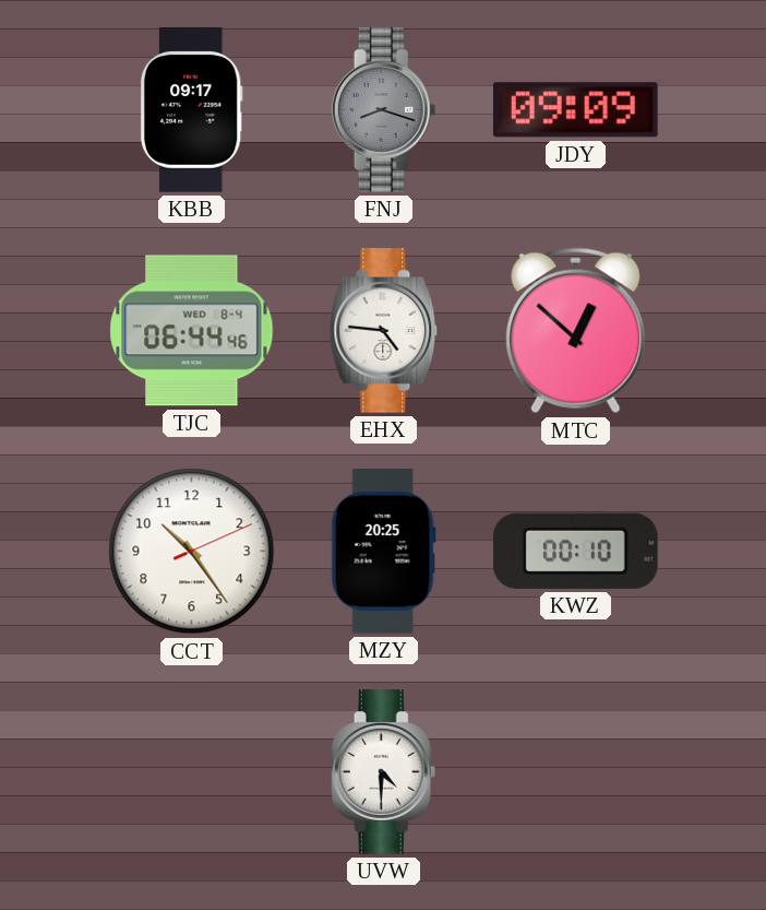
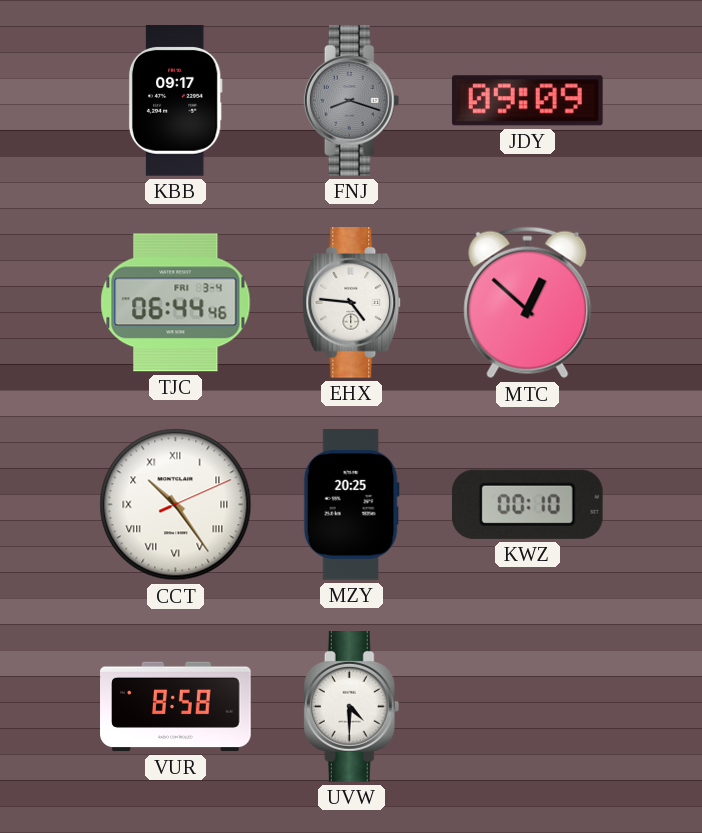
TJC date: WED 8-4 -> FRI 3-4 (176, 303)
CCT numerals: Arabic -> Roman (176, 505)
VUR: none -> 8:58 (176, 707)
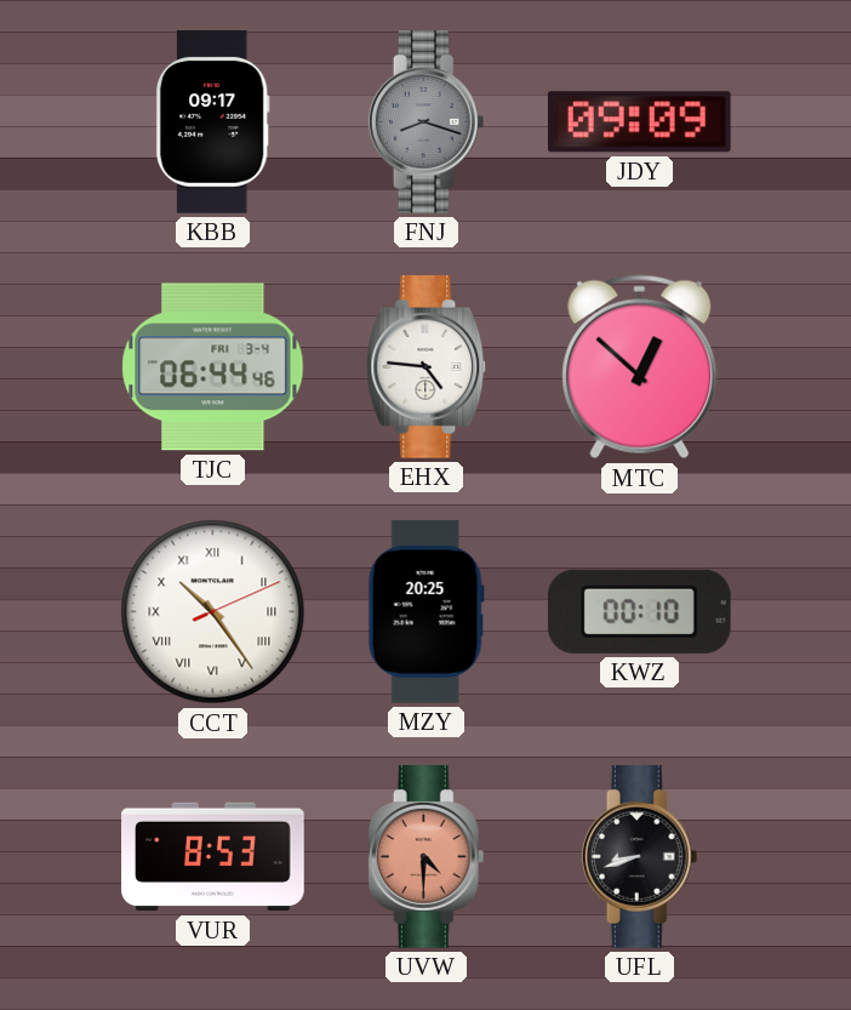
VUR: 8:58 -> 8:53 (213, 857)
UVW dial: white -> salmon (427, 857)
UFL: none -> 8:42 (640, 857)
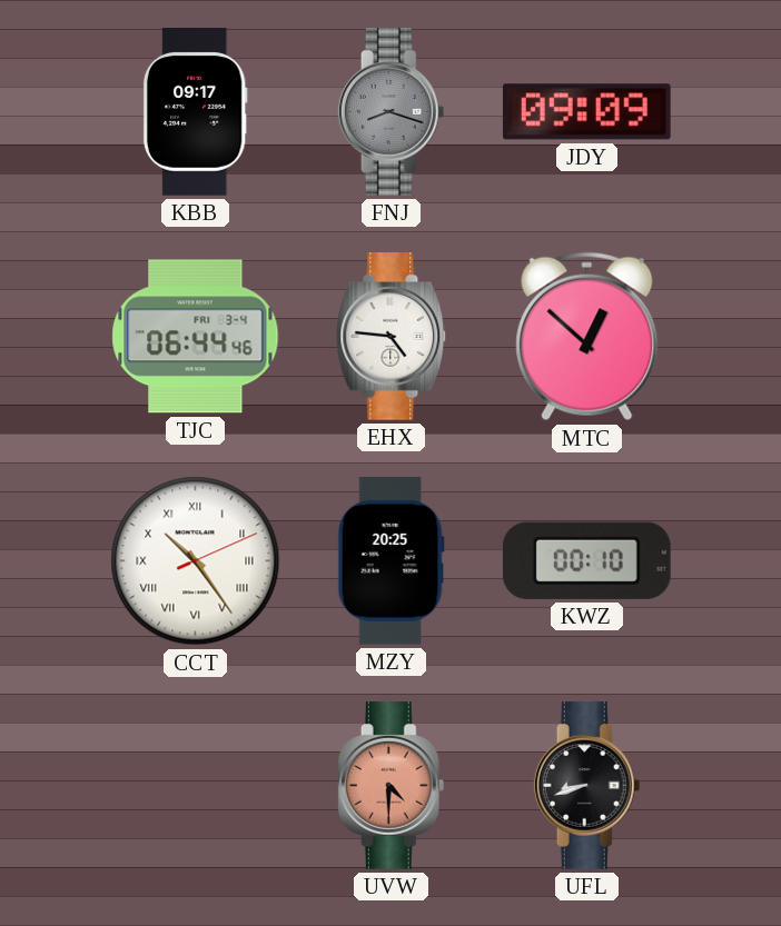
VUR: 8:53 -> none (213, 857)
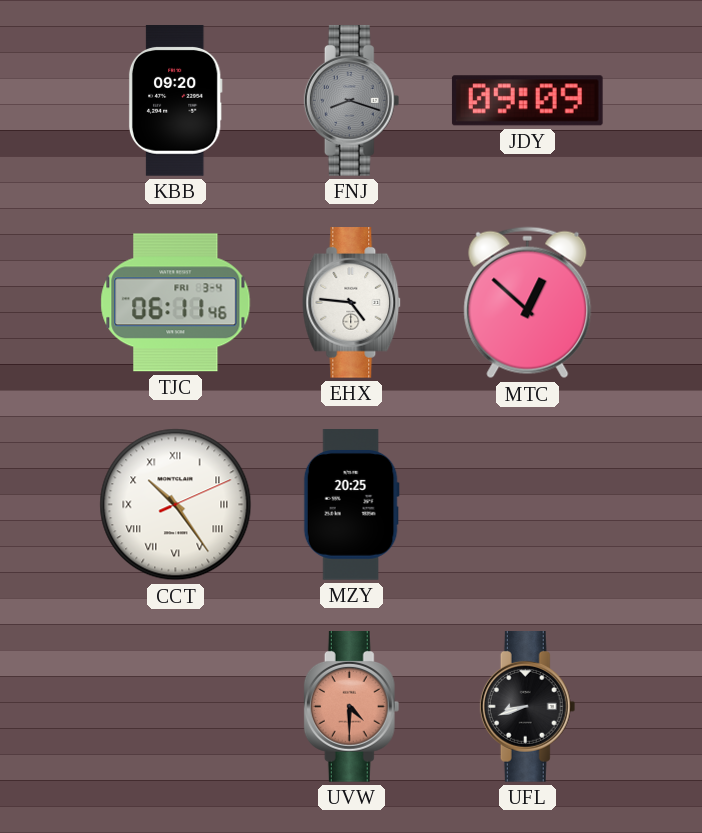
KBB: 09:17 -> 09:20 (175, 101)
TJC: 06:44 -> 06:11 (176, 303)
KWZ: 00:10 -> none (586, 560)
